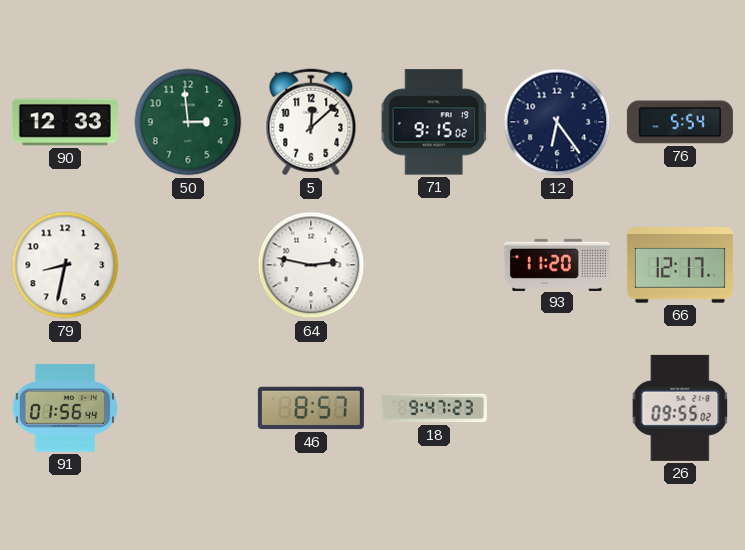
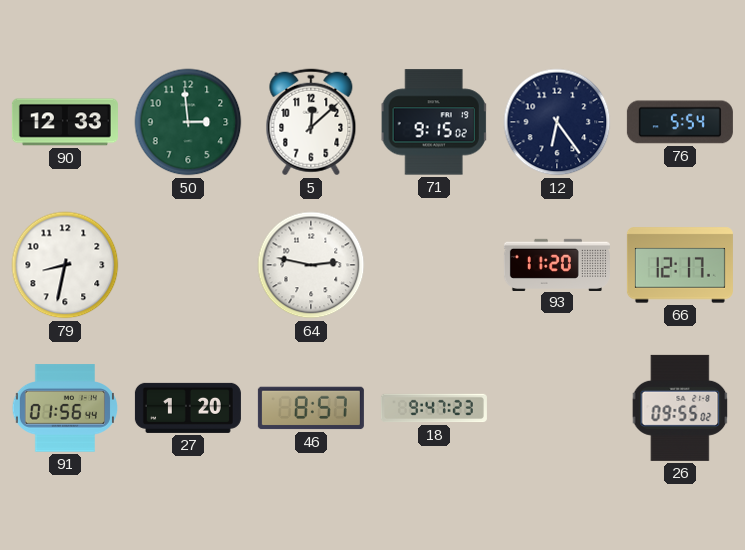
27: none -> 1:20 (188, 408)
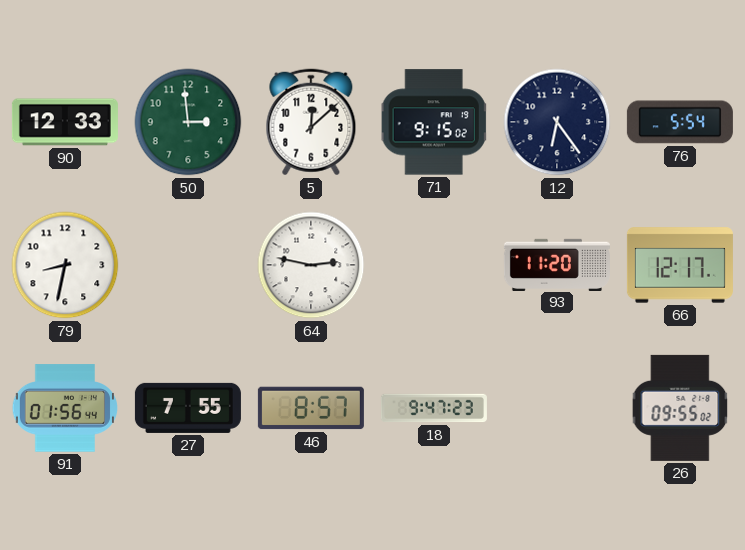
27: 1:20 -> 7:55 (188, 408)
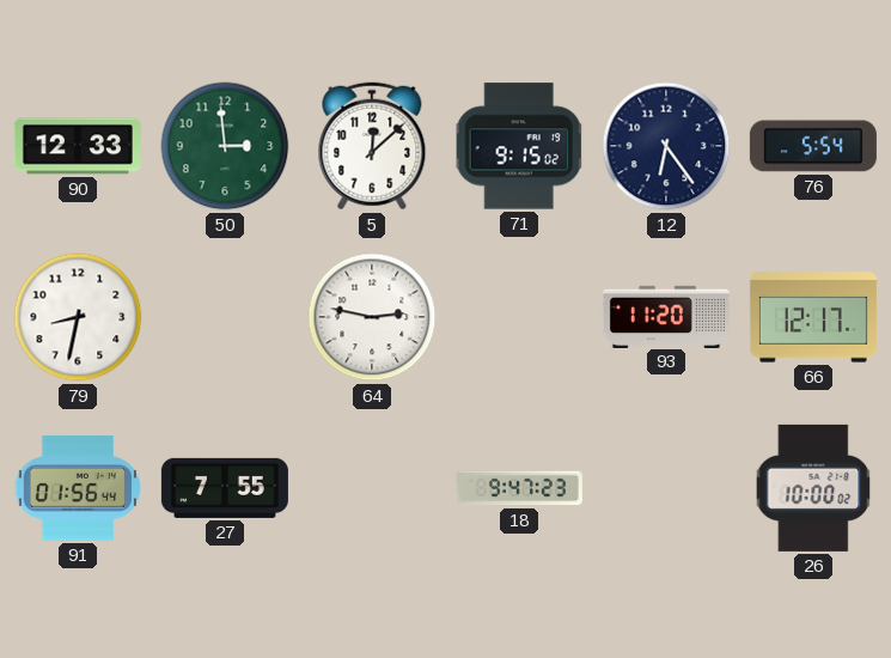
46: 8:57 -> none (311, 408)
26: 09:55 -> 10:00 (813, 488)
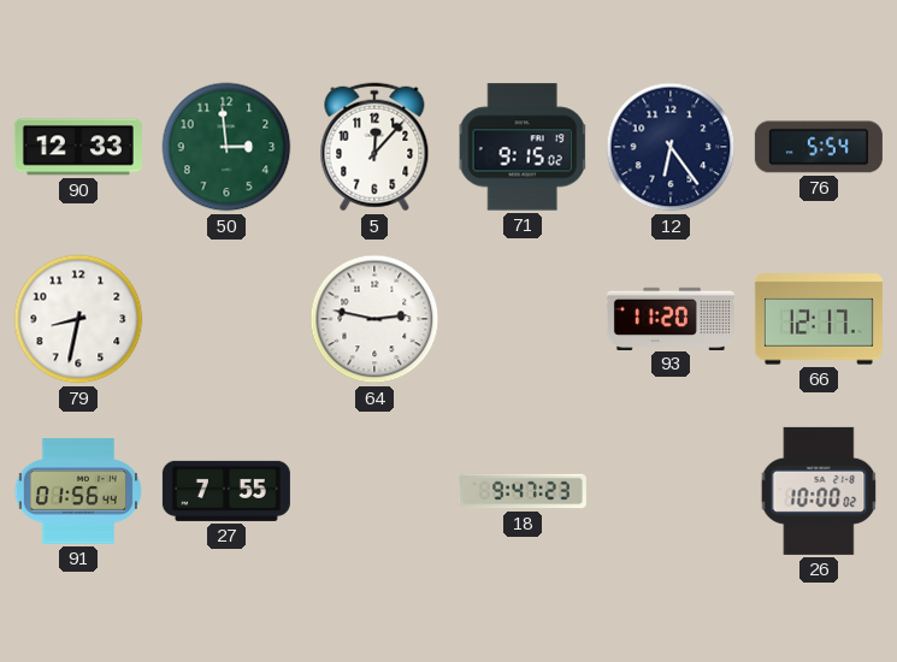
5: 12:08 -> 12:07 (374, 147)
